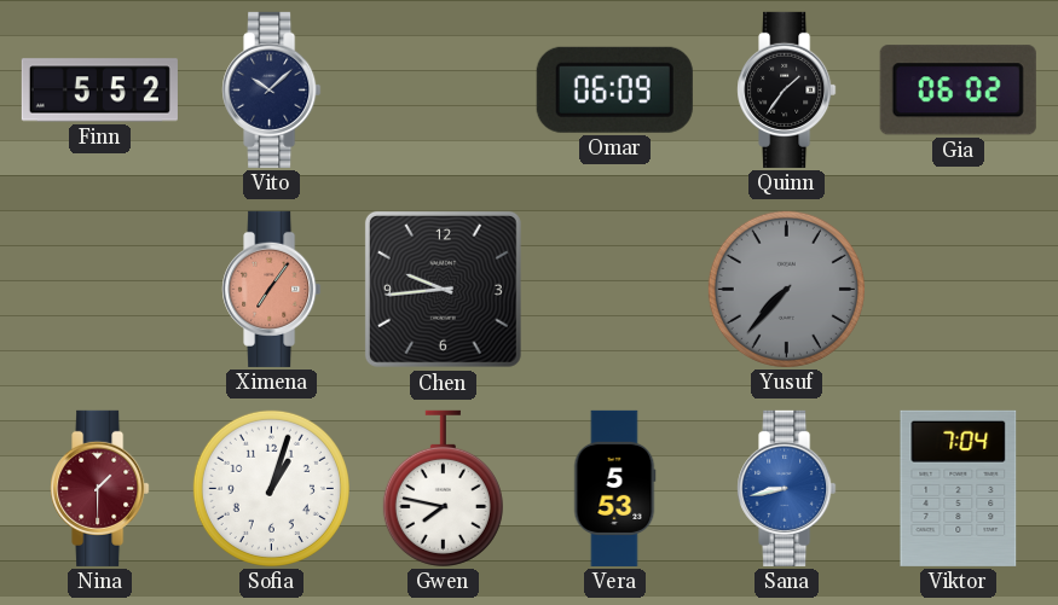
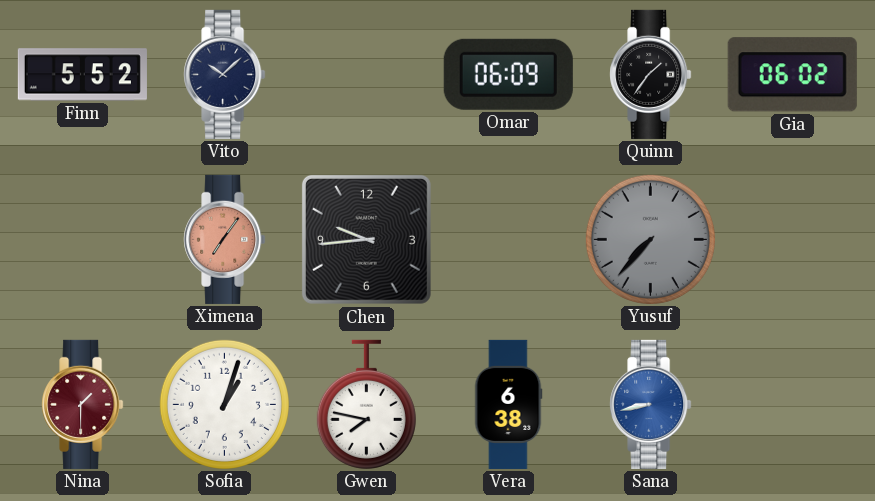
Vera: 5:53 -> 6:38 (508, 404)
Viktor: 7:04 -> none (959, 488)
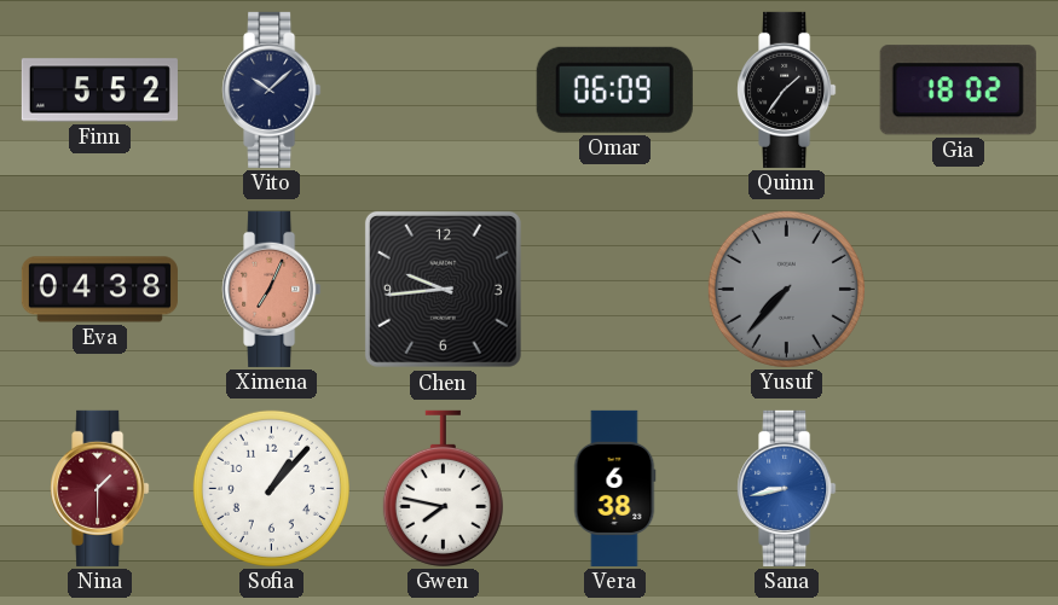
Gia: 06:02 -> 18:02 (958, 91)
Eva: none -> 04:38 (99, 290)
Ximena: 7:06 -> 7:04 (272, 289)
Sofia: 1:03 -> 1:07 (271, 488)
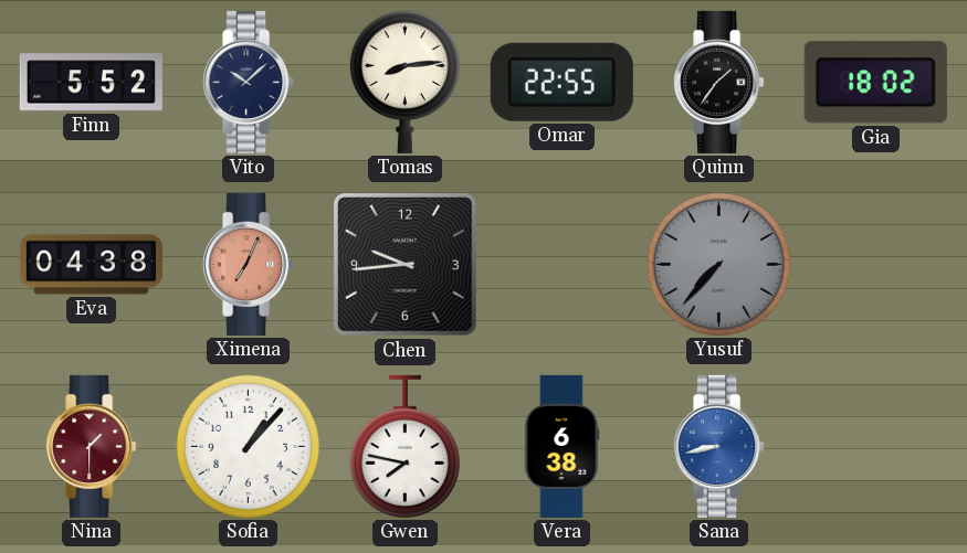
Tomas: none -> 8:14 (404, 82)
Omar: 06:09 -> 22:55 (561, 82)
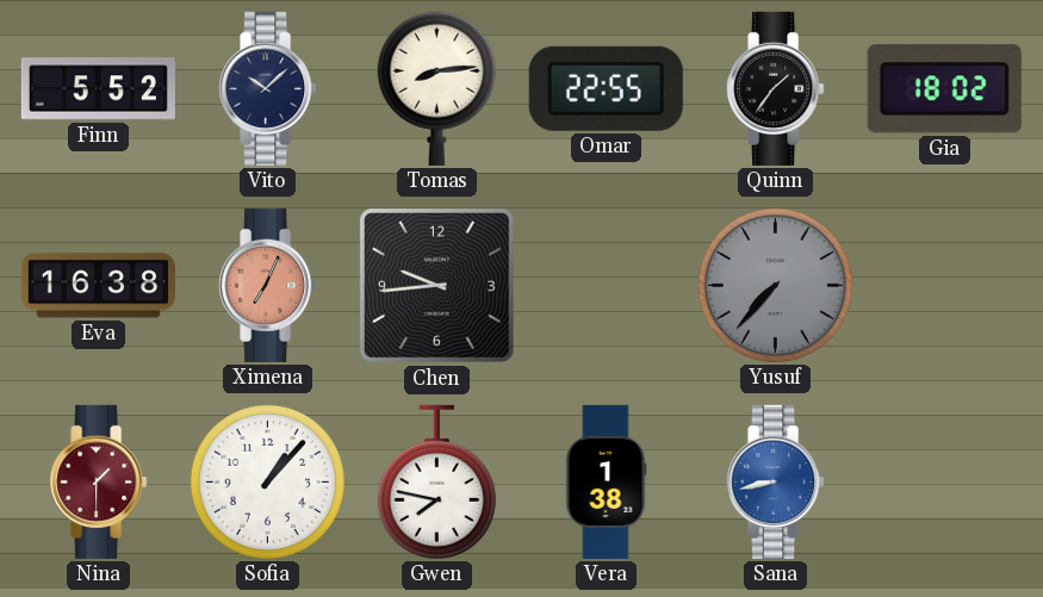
Eva: 04:38 -> 16:38 (98, 286)
Vera: 6:38 -> 1:38 (606, 481)
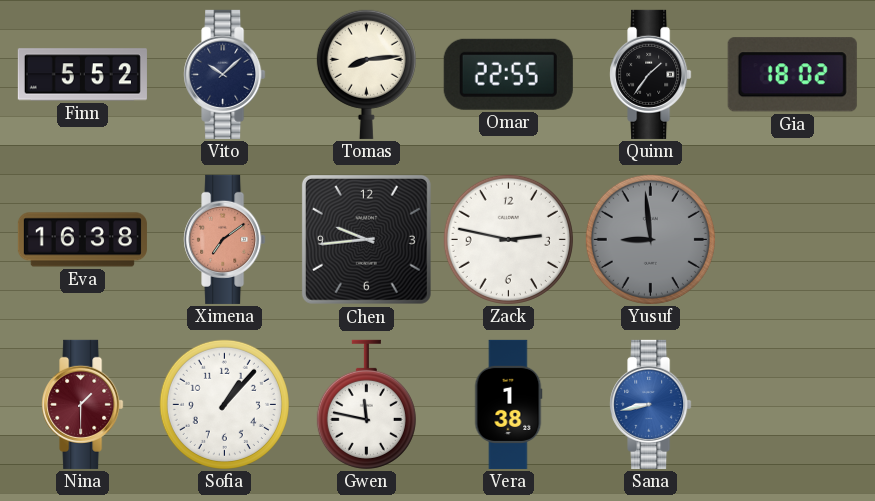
Ximena: 7:04 -> 7:09 (225, 239)
Zack: none -> 2:47 (508, 239)
Yusuf: 7:37 -> 8:59 (650, 239)
Gwen: 7:47 -> 11:47 (366, 404)
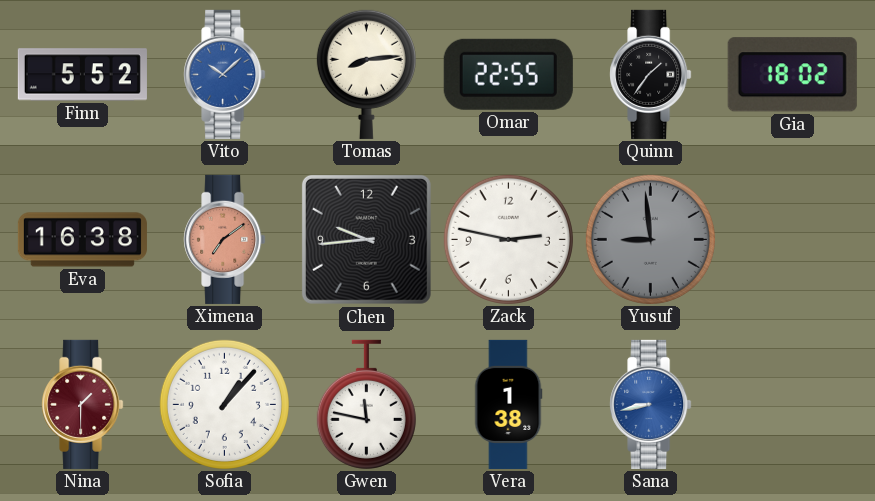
Vito dial: navy -> blue (225, 74)
